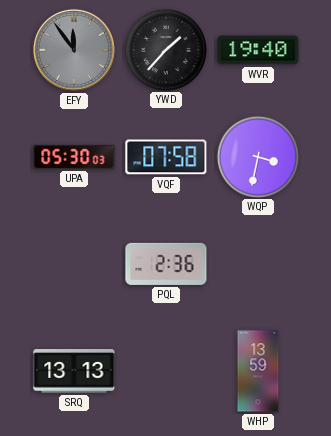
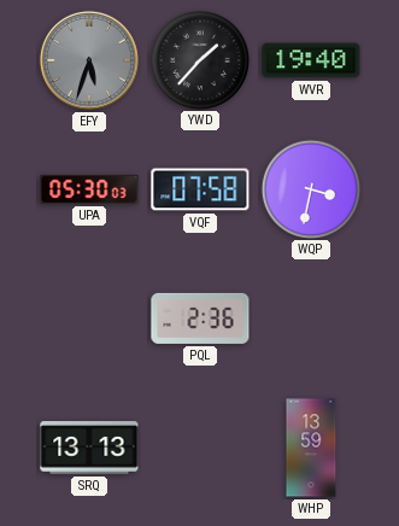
EFY: 11:54 -> 5:33 (89, 60)
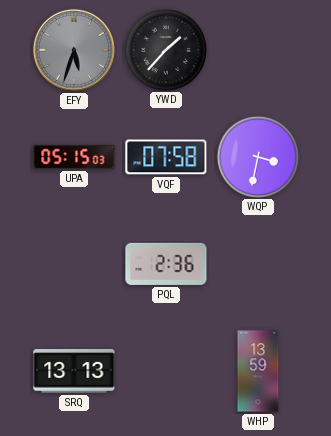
WVR: 19:40 -> none (311, 60)
UPA: 05:30 -> 05:15 (74, 157)
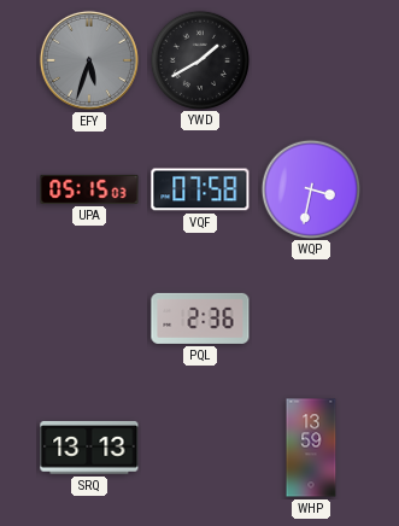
YWD: 1:37 -> 1:40 (199, 59)
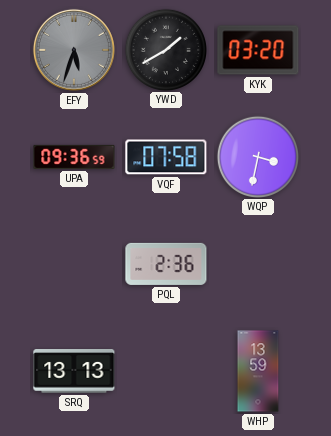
KYK: none -> 03:20 (258, 50)
UPA: 05:15 -> 09:36 (74, 157)
